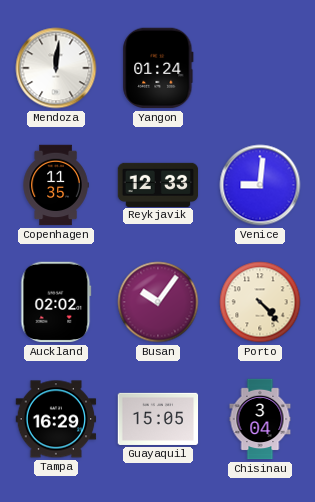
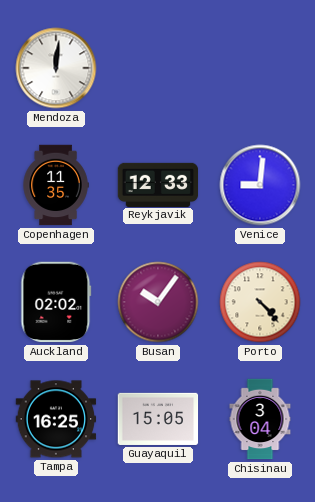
Yangon: 01:24 -> none (158, 68)
Tampa: 16:29 -> 16:25 (56, 419)
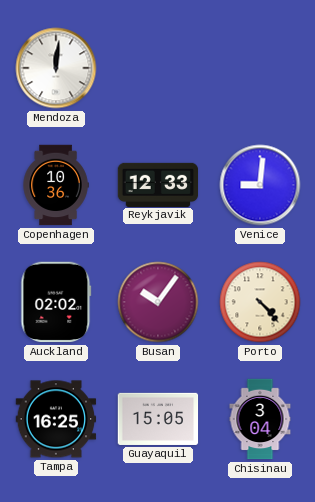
Copenhagen: 11:35 -> 10:36 (56, 185)
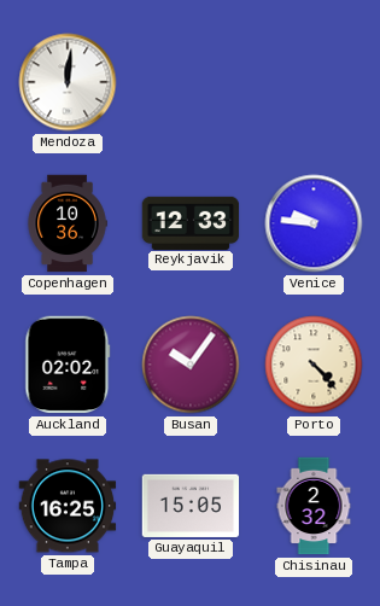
Venice: 9:01 -> 9:46 (314, 223)
Chisinau: 3:04 -> 2:32 (314, 506)
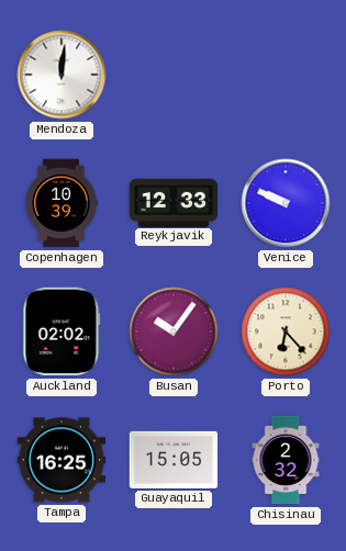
Copenhagen: 10:36 -> 10:39 (62, 203)
Venice: 9:46 -> 9:49 (286, 203)
Porto: 4:23 -> 6:23 (286, 331)
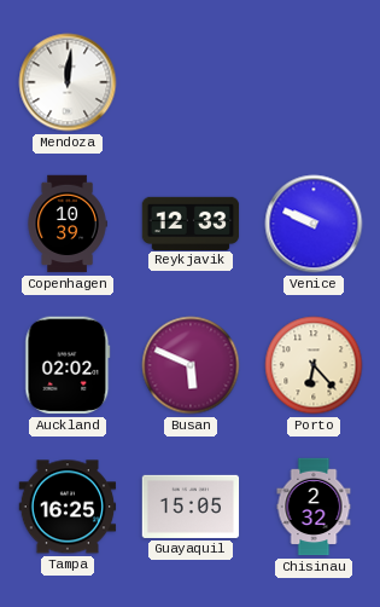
Busan: 10:06 -> 5:49 (191, 365)
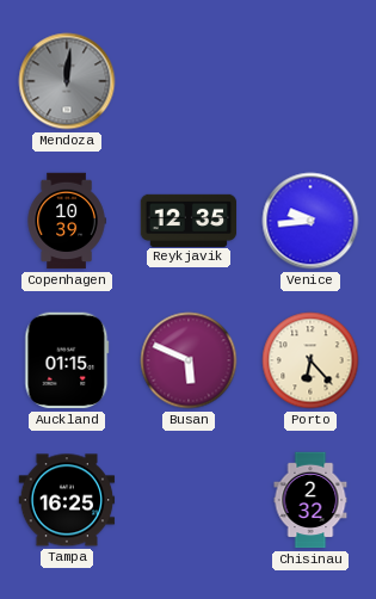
Mendoza dial: white -> grey (67, 81)
Reykjavik: 12:33 -> 12:35 (189, 220)
Venice: 9:49 -> 9:44 (310, 221)
Auckland: 02:02 -> 01:15 (67, 360)
Guayaquil: 15:05 -> none (191, 507)
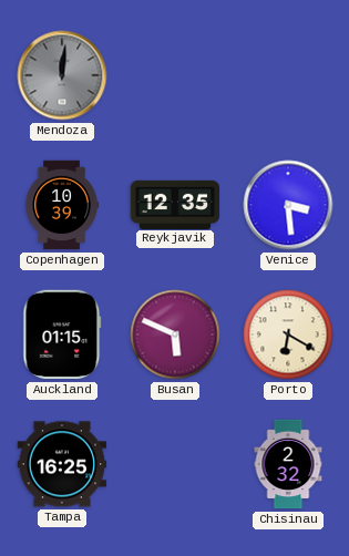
Venice: 9:44 -> 3:29 (288, 205)
Porto: 6:23 -> 6:20 (288, 334)
